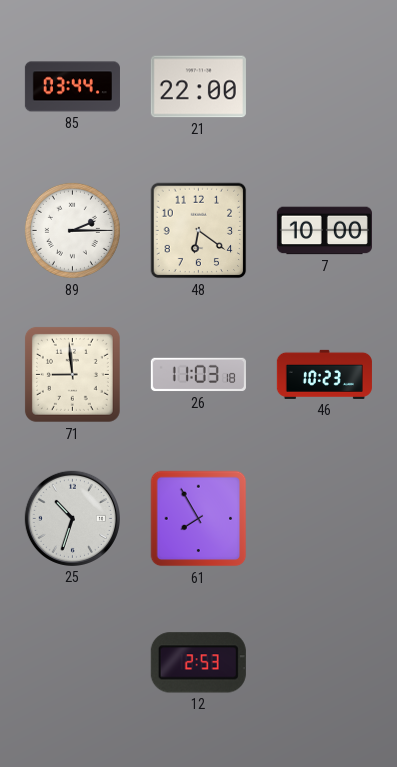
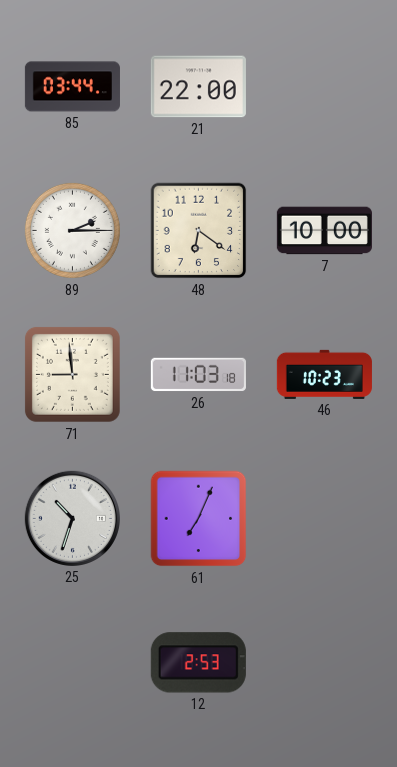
61: 7:55 -> 7:04 (199, 519)
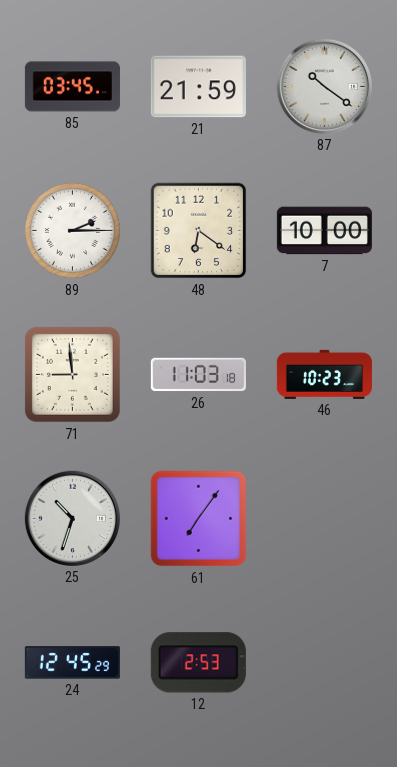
85: 03:44 -> 03:45 (72, 87)
21: 22:00 -> 21:59 (198, 87)
87: none -> 10:21 (324, 86)
61: 7:04 -> 7:06 (199, 519)
24: none -> 12:45 (72, 663)
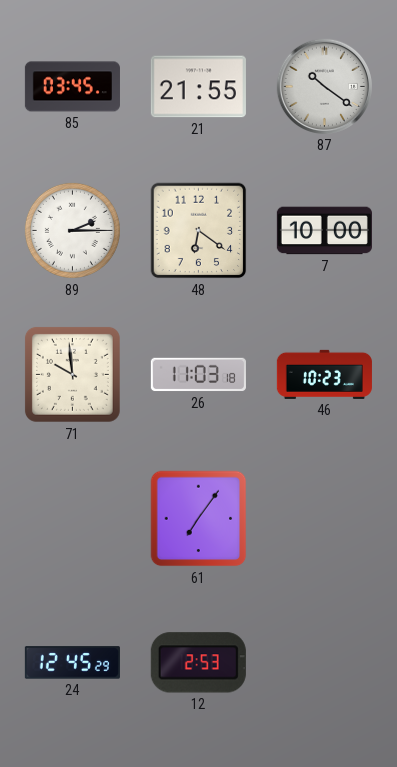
21: 21:59 -> 21:55 (198, 87)
71: 8:59 -> 9:59 (72, 374)
25: 10:33 -> none (72, 518)
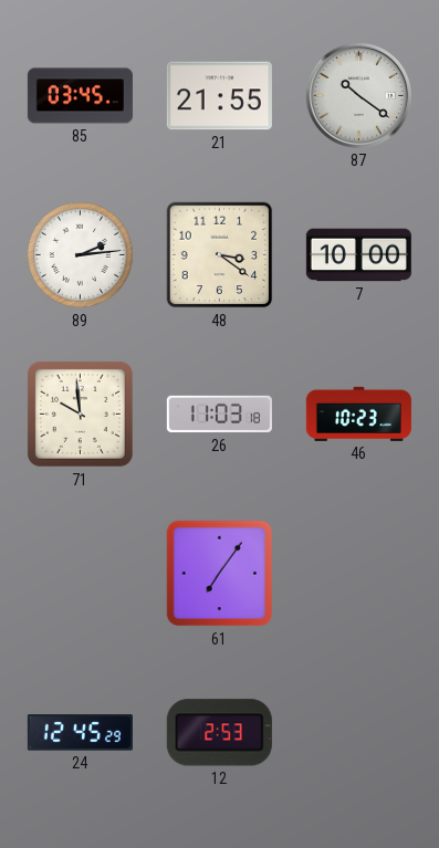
89: 2:15 -> 2:14 (80, 254)
48: 6:21 -> 3:21 (220, 255)
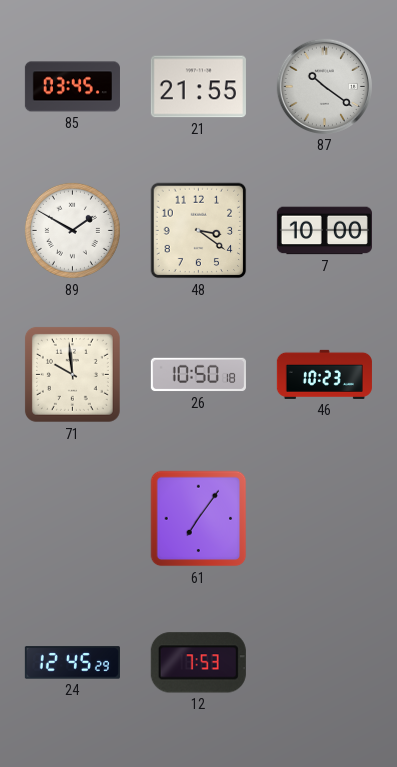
89: 2:14 -> 1:50 (72, 230)
26: 11:03 -> 10:50 (198, 375)
12: 2:53 -> 7:53 (198, 663)
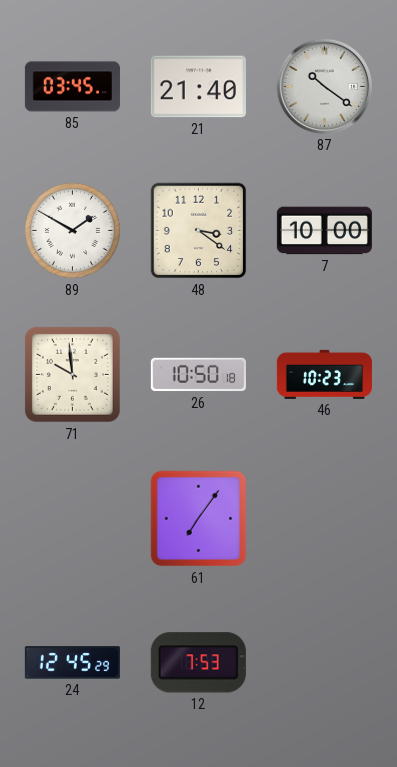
21: 21:55 -> 21:40 (198, 87)
